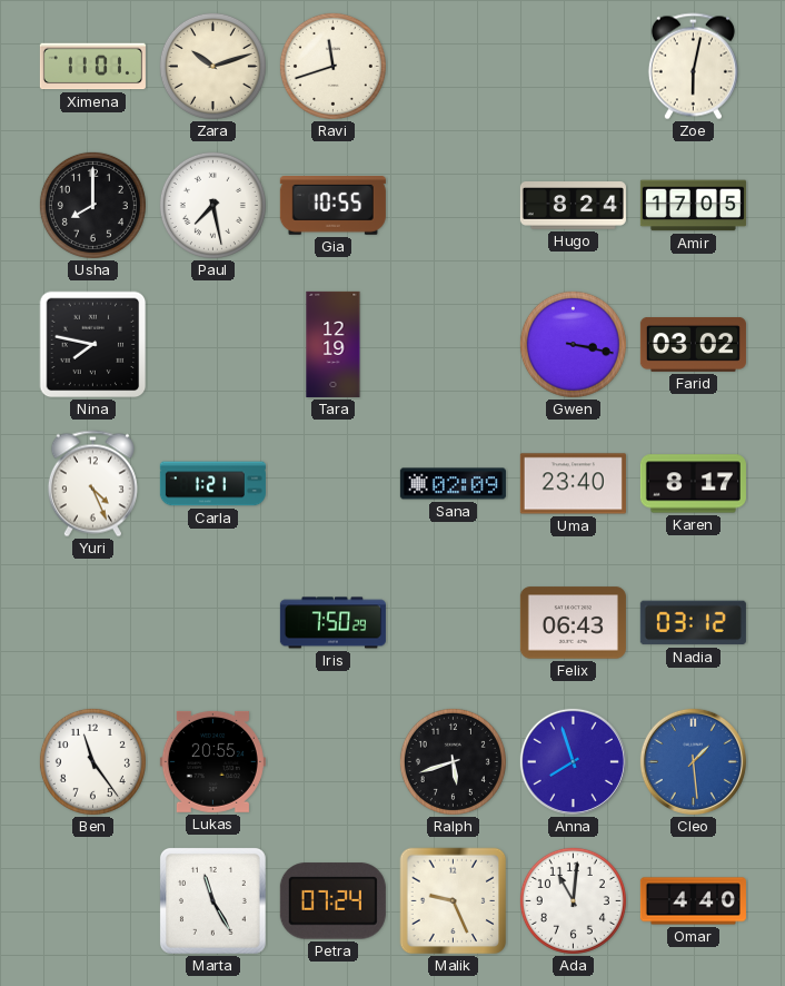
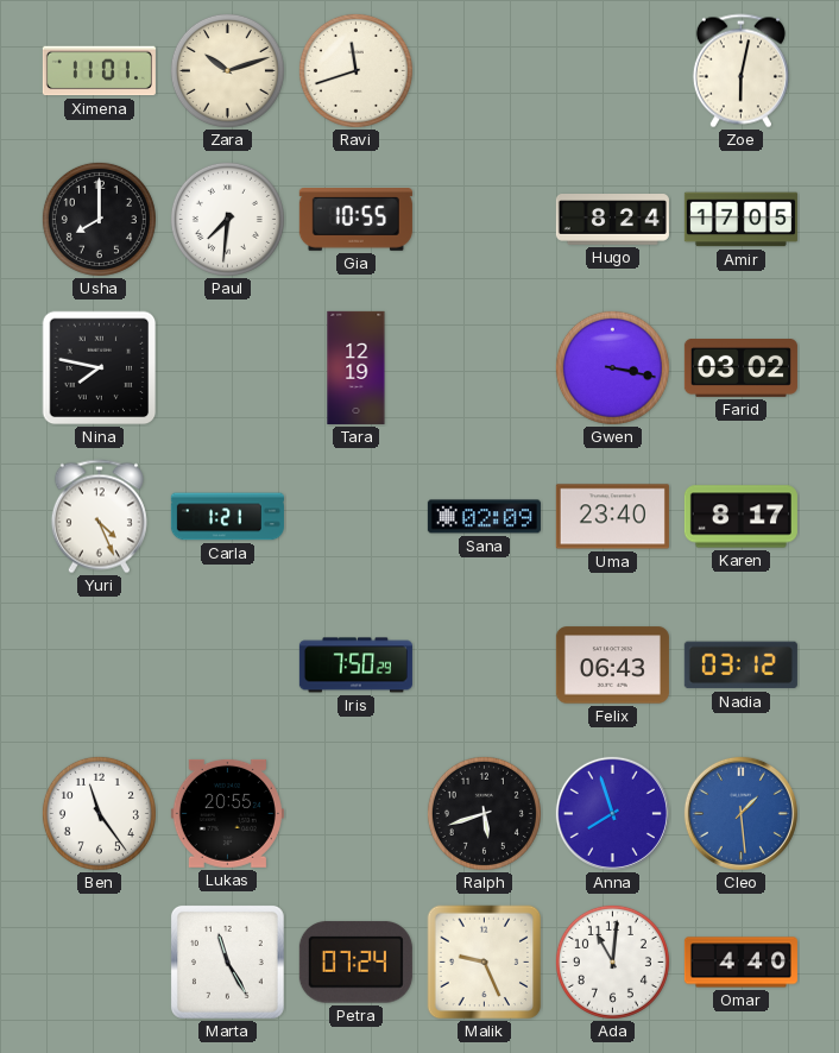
Paul: 7:28 -> 7:31 (227, 219)
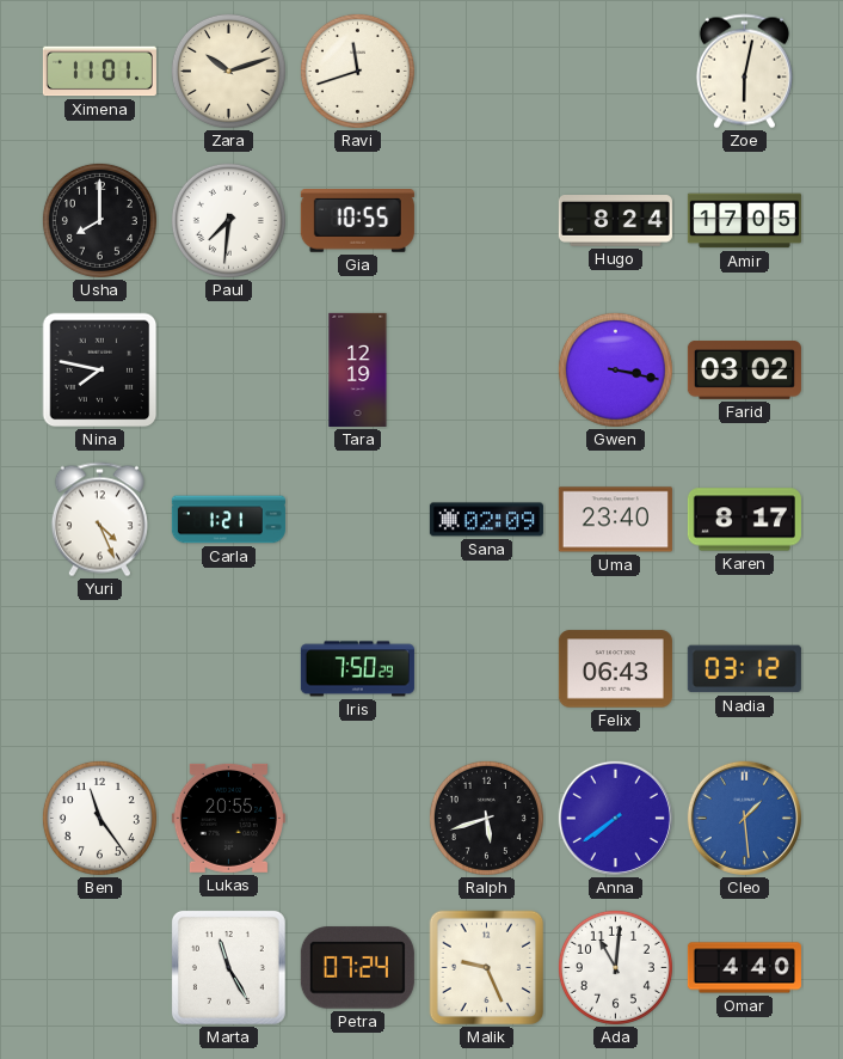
Anna: 7:57 -> 7:39 (615, 818)
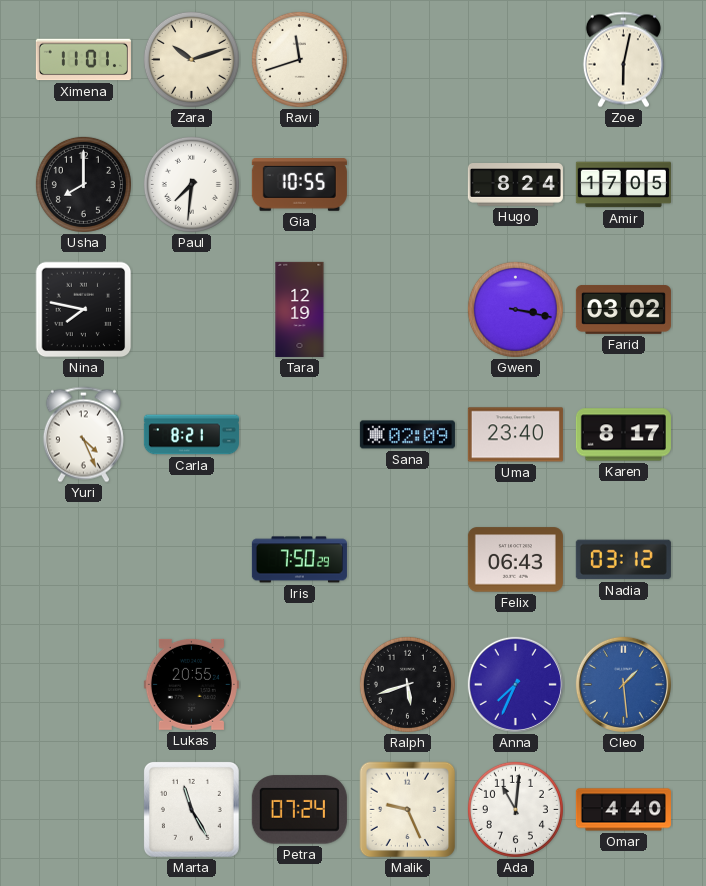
Carla: 1:21 -> 8:21 (191, 435)
Ben: 11:24 -> none (99, 818)
Anna: 7:39 -> 7:34 (515, 684)
